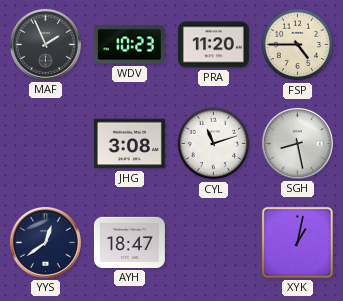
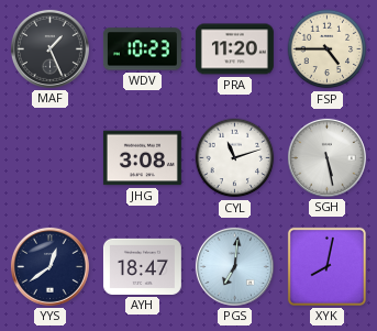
MAF: 1:56 -> 1:26 (49, 48)
SGH: 8:28 -> 5:28 (326, 157)
PGS: none -> 7:01 (234, 266)
XYK: 1:02 -> 8:02 (326, 266)
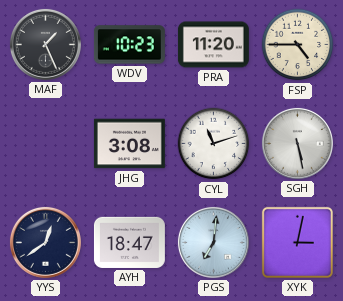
XYK: 8:02 -> 3:02 (297, 242)
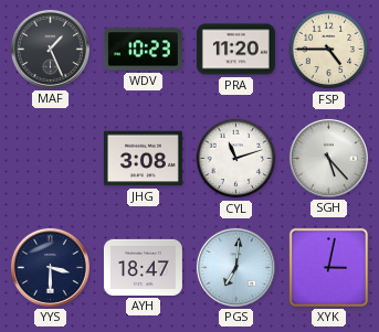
SGH: 5:28 -> 5:23 (328, 158)
YYS: 12:39 -> 3:30 (50, 267)
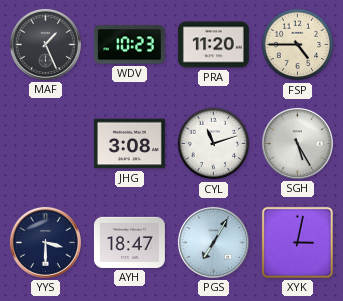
SGH: 5:23 -> 5:25 (297, 143)
PGS: 7:01 -> 7:05 (213, 242)
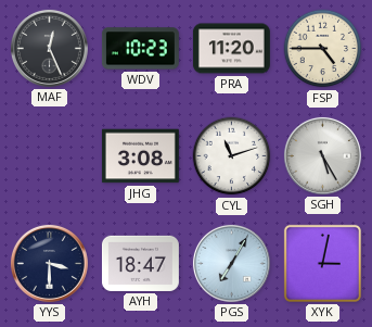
MAF: 1:26 -> 12:26 (49, 48)
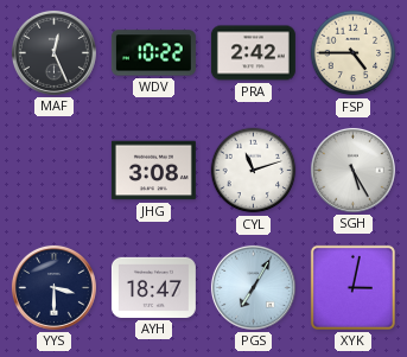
WDV: 10:23 -> 10:22 (153, 53)
PRA: 11:20 -> 2:42 (253, 53)
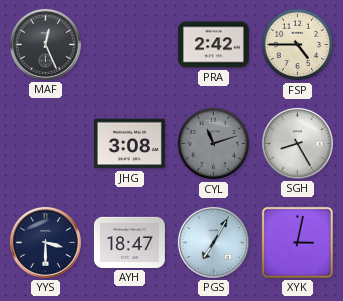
WDV: 10:22 -> none (153, 53)
CYL dial: white -> grey (214, 144)
SGH: 5:25 -> 8:25 (297, 143)
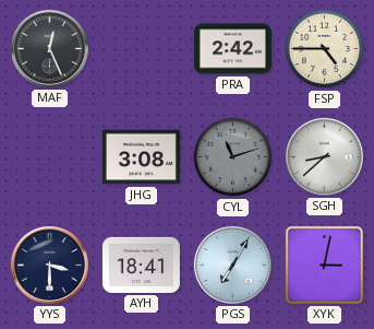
SGH: 8:25 -> 8:38 (324, 156)
AYH: 18:47 -> 18:41 (141, 265)
